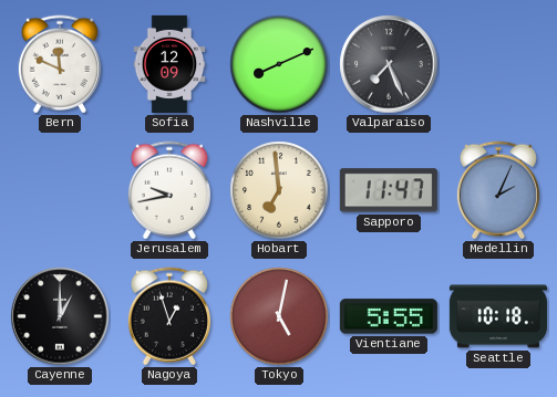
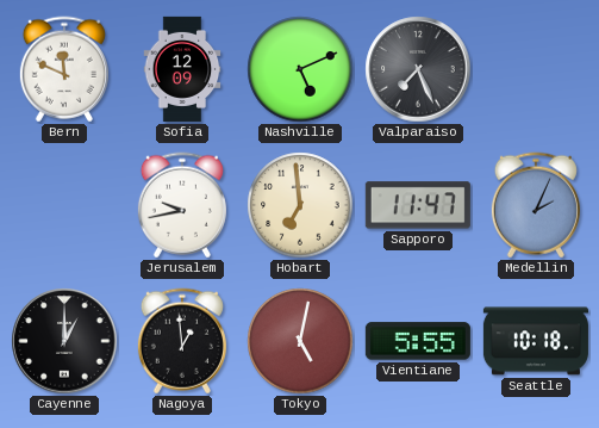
Nashville: 8:11 -> 5:11 (300, 69)
Nagoya: 12:57 -> 12:59 (182, 341)
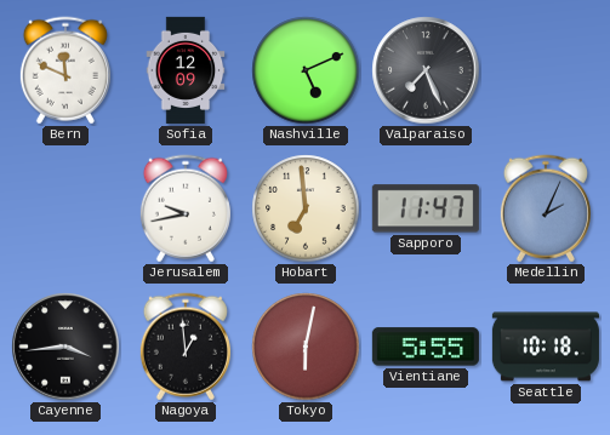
Cayenne: 1:00 -> 3:44 (65, 347)
Tokyo: 5:02 -> 6:02 (306, 347)
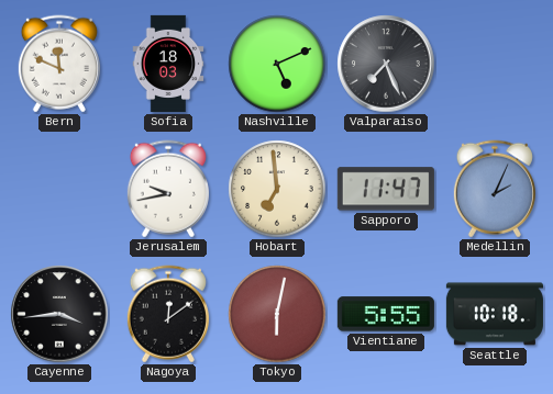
Sofia: 12:09 -> 18:03 (168, 64)
Nagoya: 12:59 -> 12:09 (168, 314)
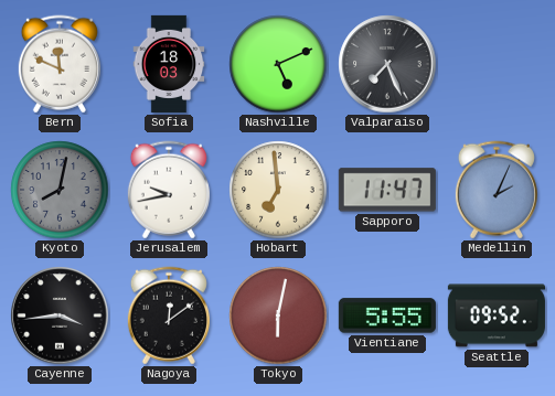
Kyoto: none -> 8:02 (60, 190)
Seattle: 10:18 -> 09:52 (497, 315)
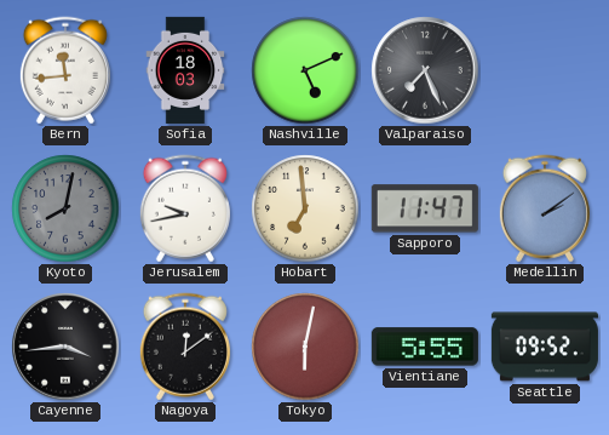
Bern: 11:49 -> 11:44 (65, 70)
Medellin: 2:04 -> 2:09 (545, 208)
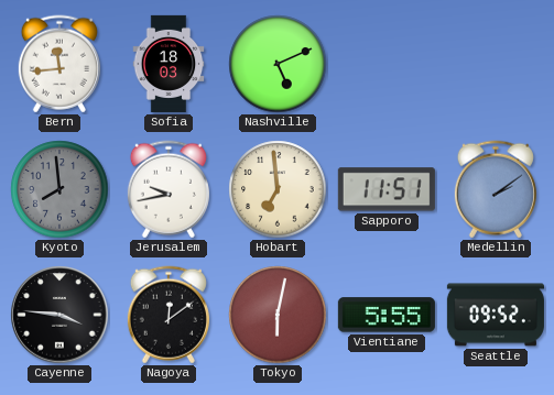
Valparaiso: 7:26 -> none (425, 70)
Kyoto: 8:02 -> 7:59 (59, 189)
Sapporo: 11:47 -> 11:51 (387, 189)
Cayenne: 3:44 -> 3:46 (59, 315)
